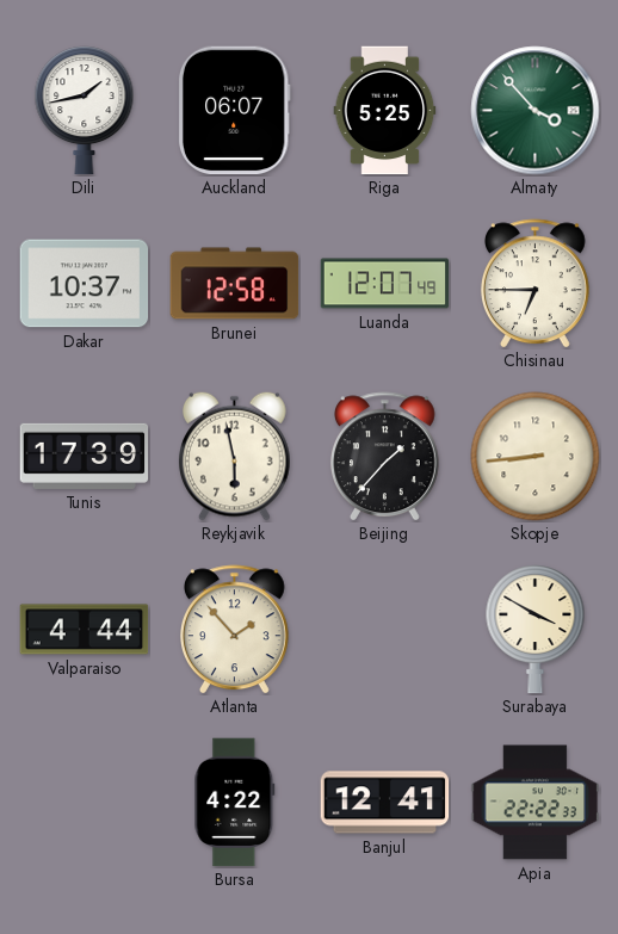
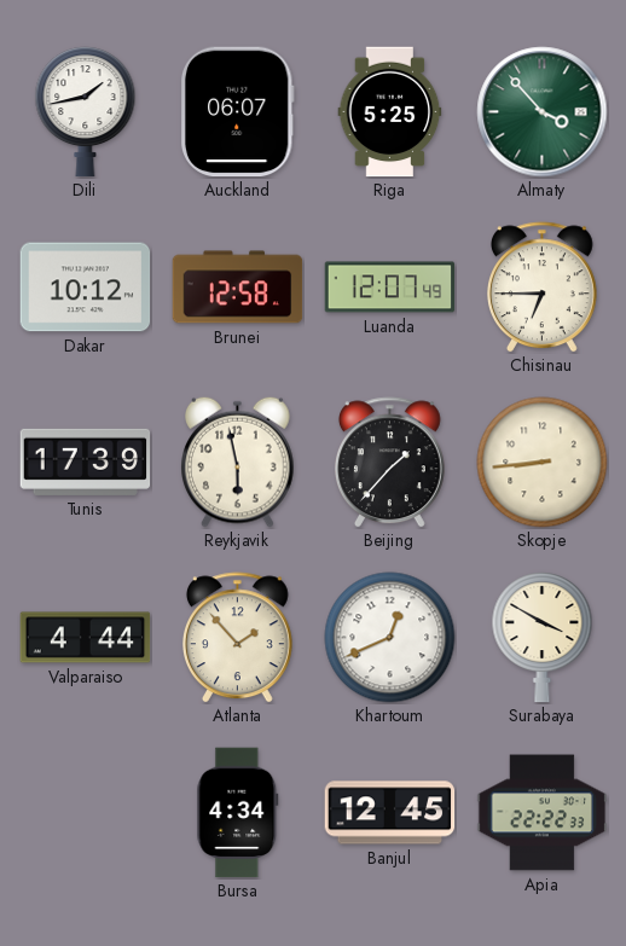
Dakar: 10:37 -> 10:12 (86, 288)
Khartoum: none -> 12:41 (390, 638)
Bursa: 4:22 -> 4:34 (238, 813)
Banjul: 12:41 -> 12:45 (390, 813)
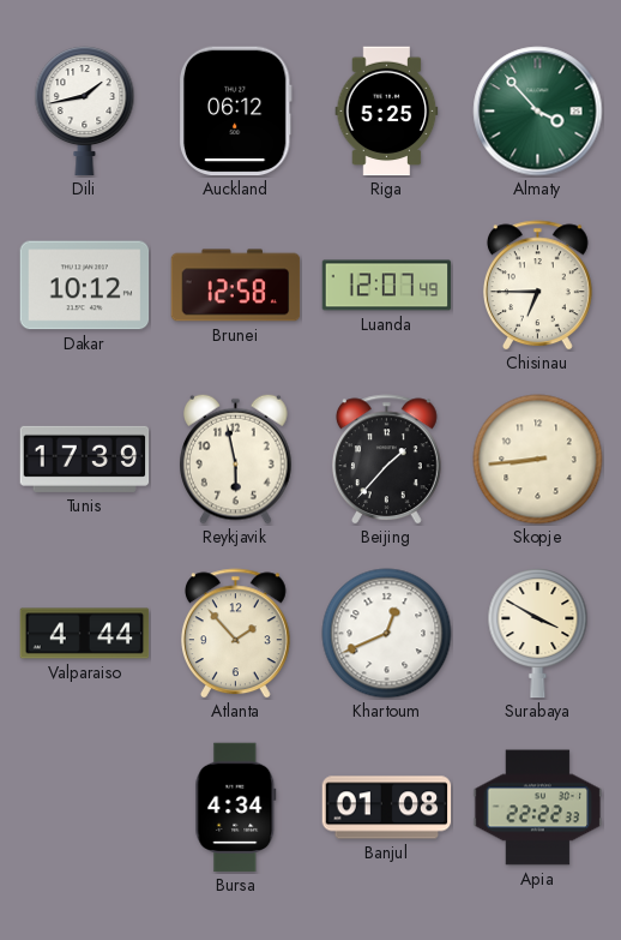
Auckland: 06:07 -> 06:12 (235, 112)
Banjul: 12:45 -> 01:08 (387, 808)
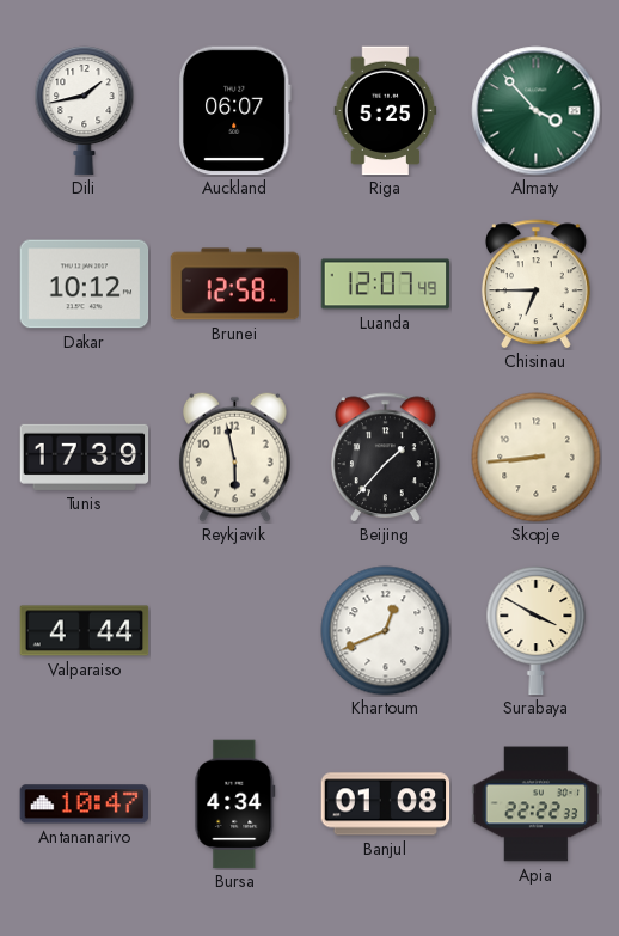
Auckland: 06:12 -> 06:07 (234, 111)
Atlanta: 1:53 -> none (235, 634)
Antananarivo: none -> 10:47 (85, 805)
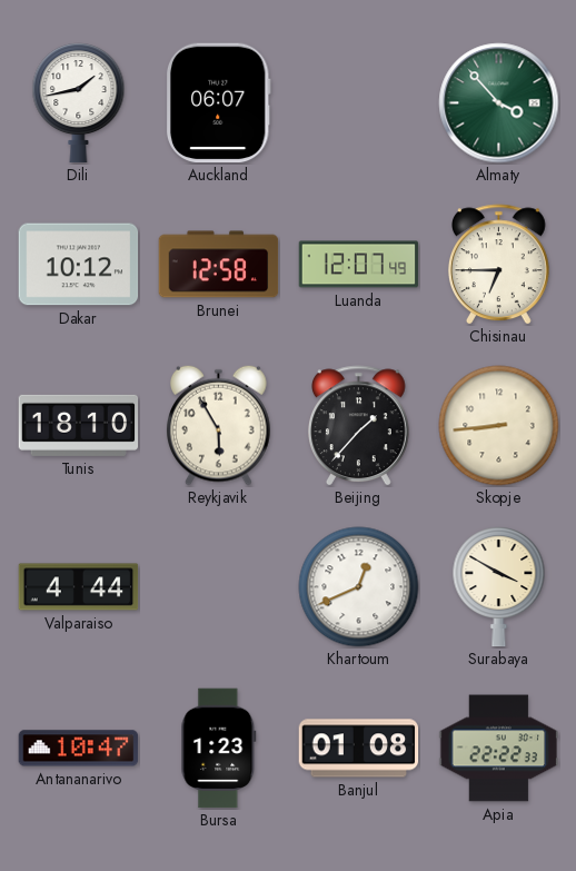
Riga: 5:25 -> none (386, 111)
Tunis: 17:39 -> 18:10 (79, 425)
Reykjavik: 5:58 -> 5:55 (219, 425)
Bursa: 4:34 -> 1:23 (219, 749)
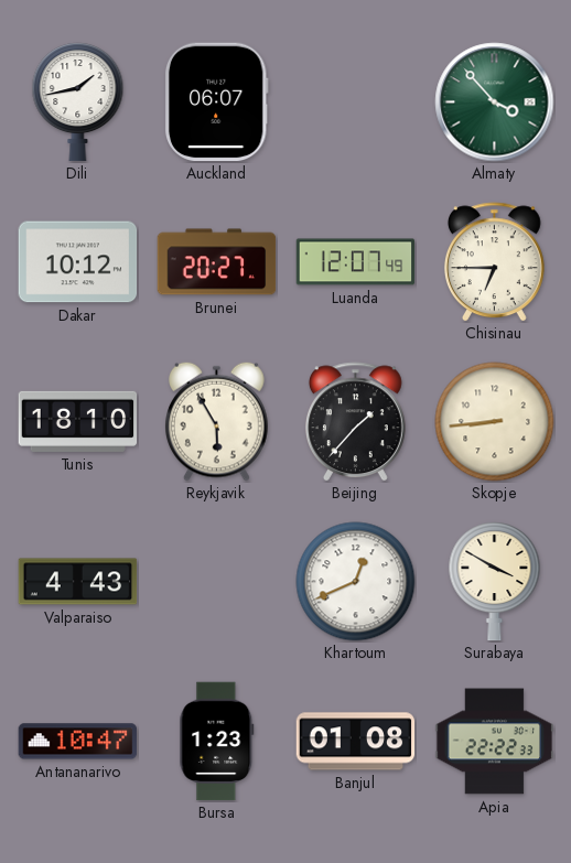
Brunei: 12:58 -> 20:27 (217, 262)
Valparaiso: 4:44 -> 4:43 (78, 582)
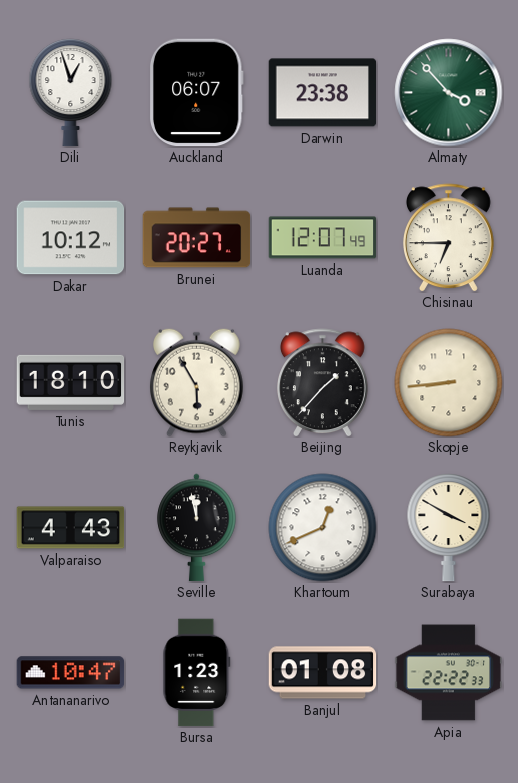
Dili: 1:43 -> 12:57 (71, 93)
Darwin: none -> 23:38 (323, 93)
Seville: none -> 11:58 (197, 528)
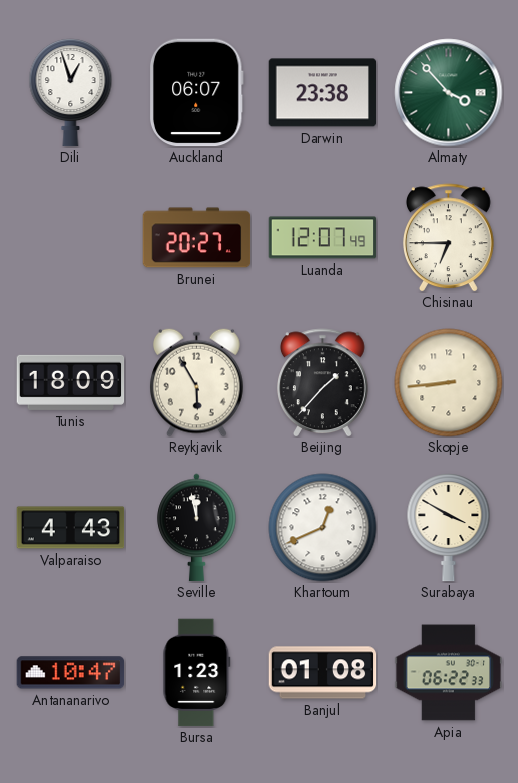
Dakar: 10:12 -> none (71, 238)
Tunis: 18:10 -> 18:09 (71, 382)
Apia: 22:22 -> 06:22 (449, 673)
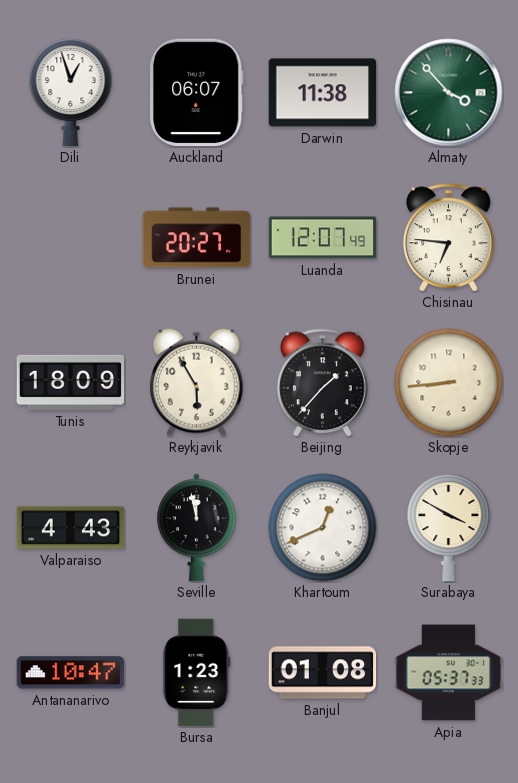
Darwin: 23:38 -> 11:38 (323, 93)
Chisinau: 6:45 -> 6:46 (448, 238)
Apia: 06:22 -> 05:37 (449, 673)
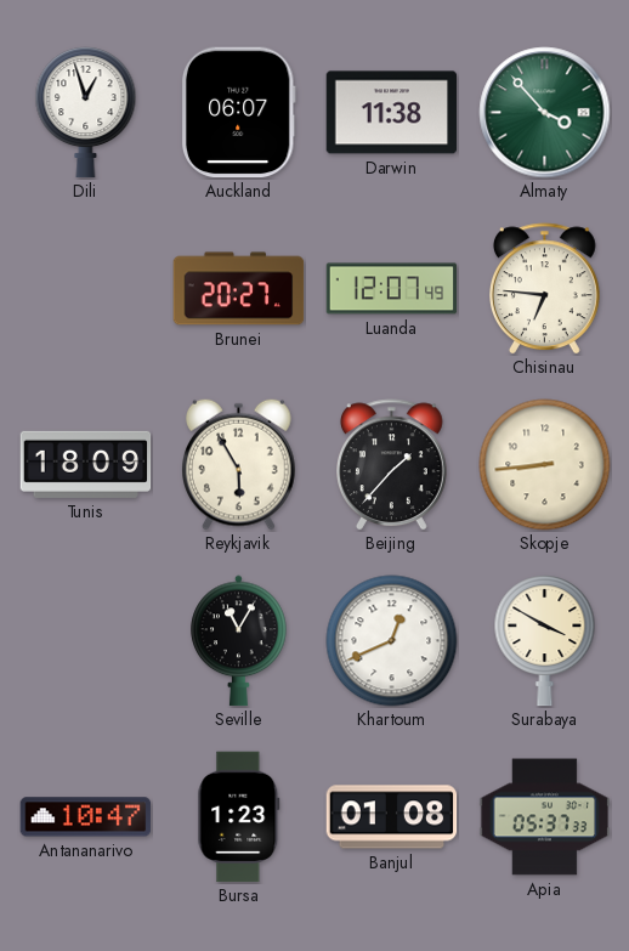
Valparaiso: 4:43 -> none (71, 528)
Seville: 11:58 -> 11:05 (239, 641)
